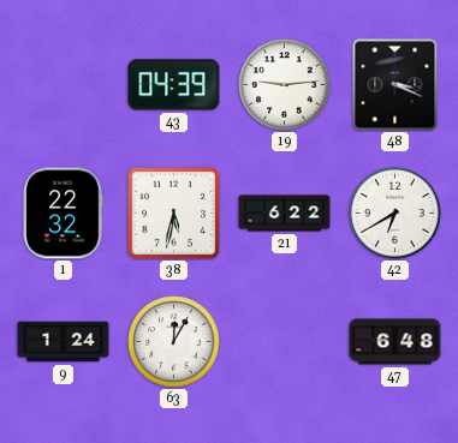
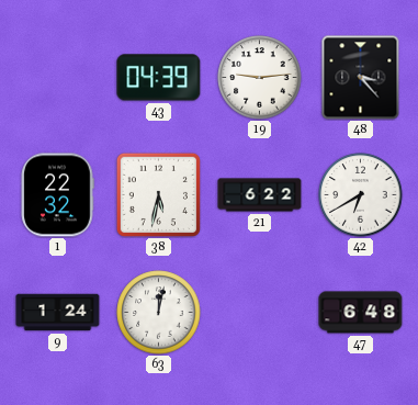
48: 3:19 -> 3:23 (361, 78)
63: 12:05 -> 12:02 (159, 313)
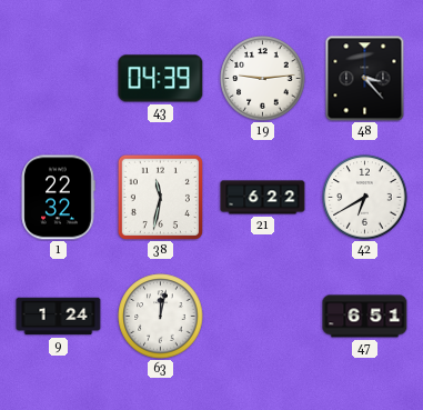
38: 5:32 -> 11:32 (160, 197)
47: 6:48 -> 6:51 (365, 317)
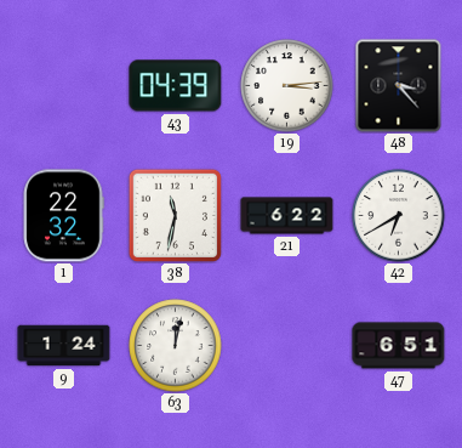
19: 9:14 -> 3:14 (287, 86)
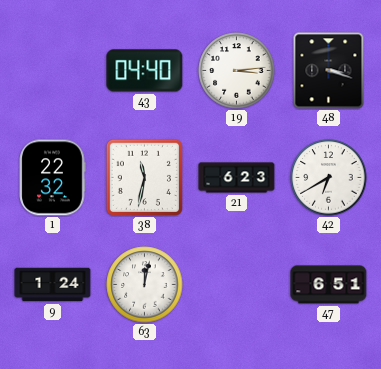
43: 04:39 -> 04:40 (145, 71)
48: 3:23 -> 3:18 (329, 71)
21: 6:22 -> 6:23 (237, 178)
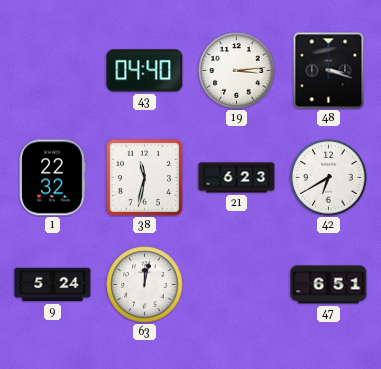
9: 1:24 -> 5:24 (53, 285)
